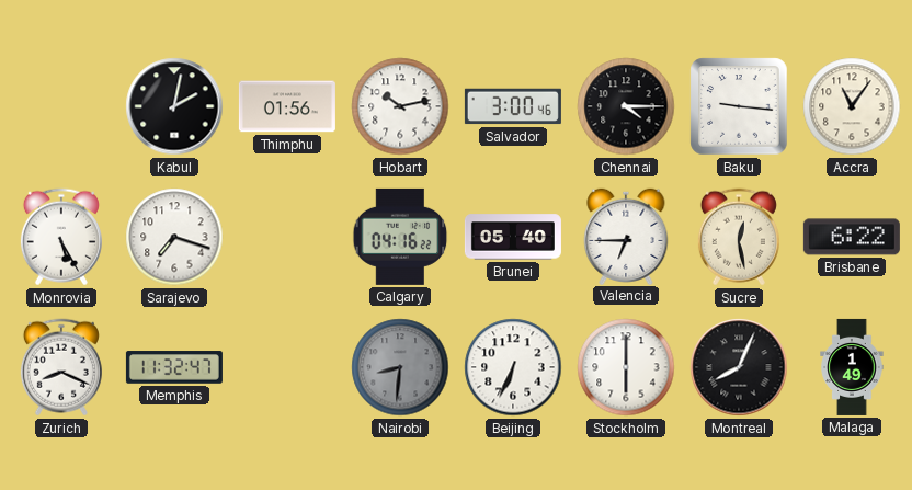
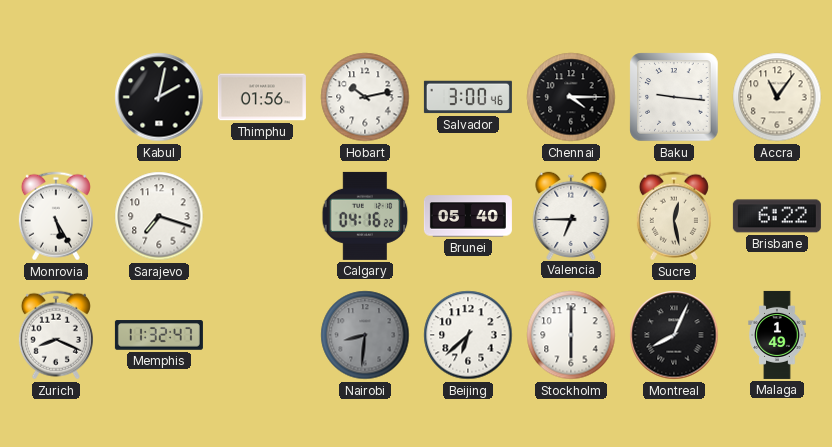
Beijing: 6:34 -> 6:38 (468, 335)
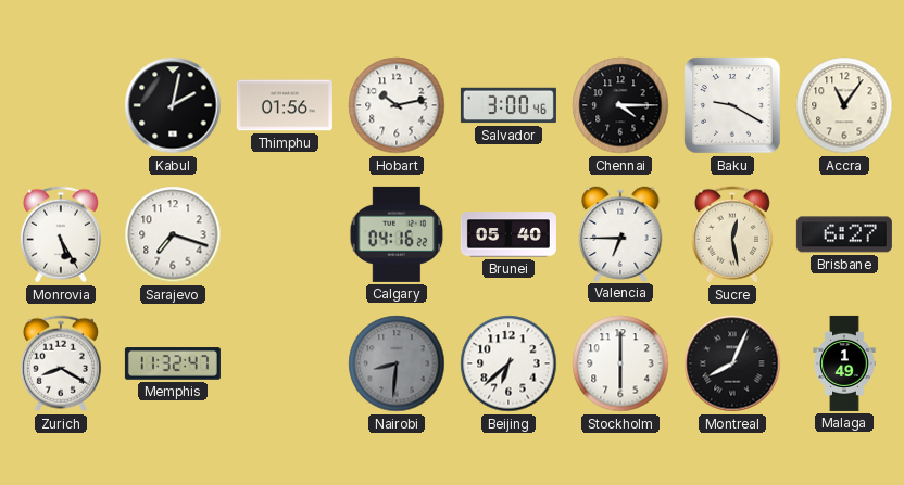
Baku: 9:16 -> 9:20 (732, 105)
Brisbane: 6:22 -> 6:27 (844, 234)
Zurich: 8:19 -> 8:20 (61, 363)
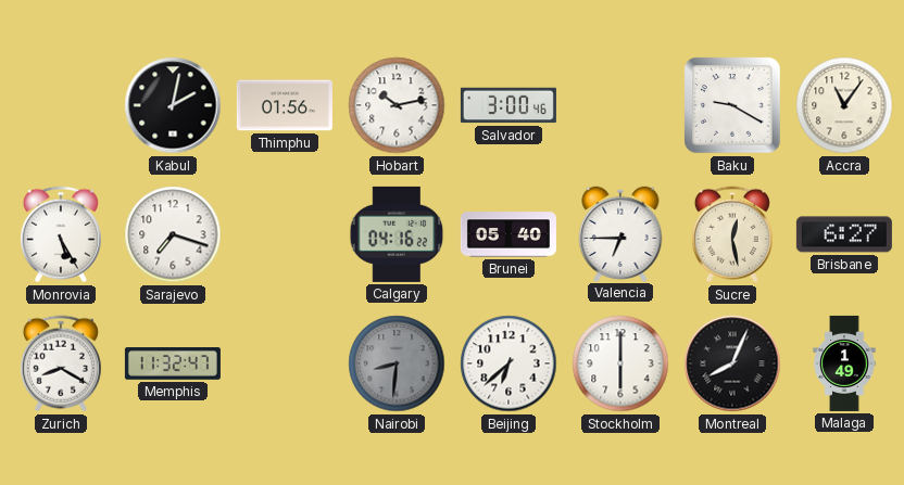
Chennai: 4:15 -> none (620, 105)
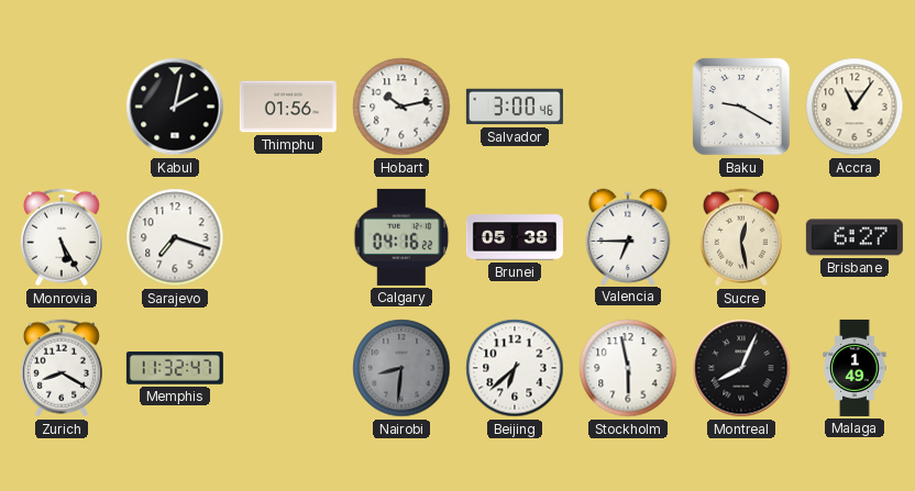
Brunei: 05:40 -> 05:38 (515, 237)
Stockholm: 6:00 -> 5:58 (628, 368)
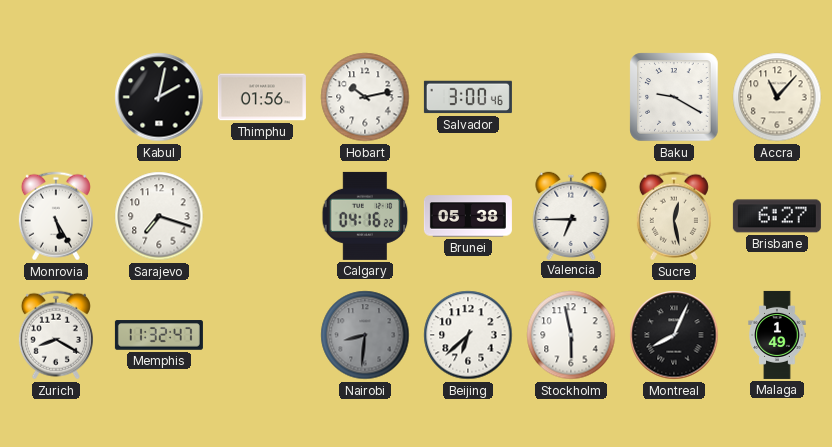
Accra: 11:06 -> 11:07 (777, 97)
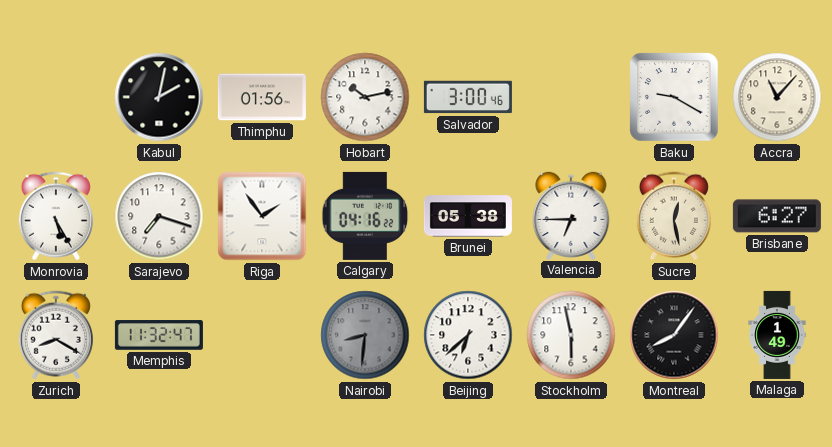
Riga: none -> 1:54 (262, 216)
Montreal: 8:04 -> 8:06 (674, 335)
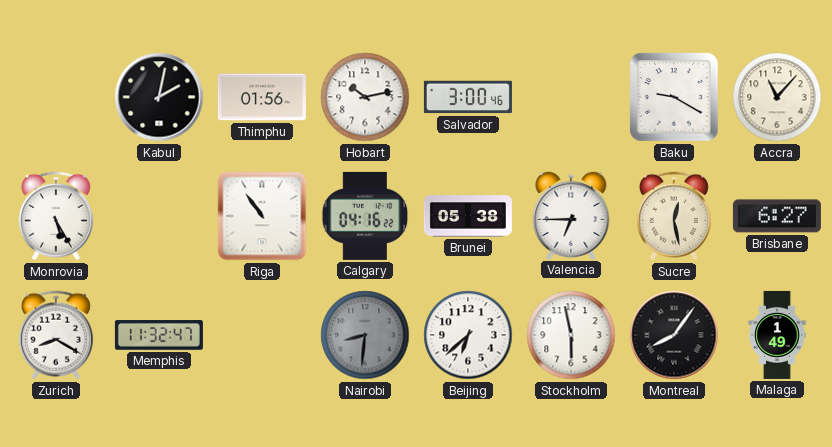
Sarajevo: 7:18 -> none (159, 216)
Riga: 1:54 -> 10:54 (262, 216)
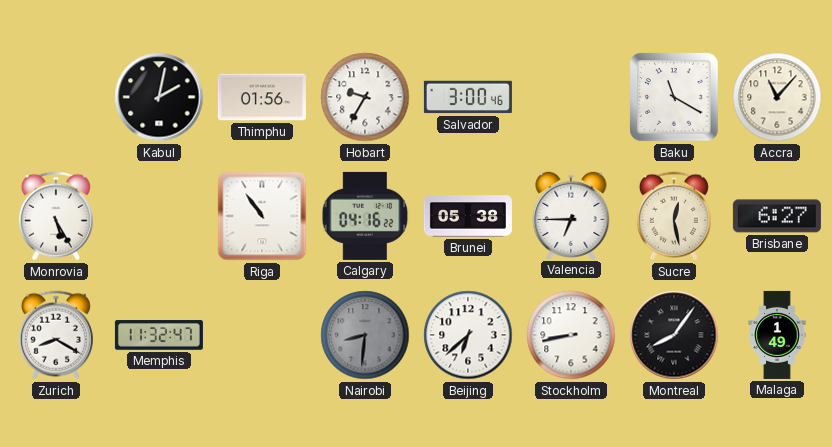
Hobart: 10:13 -> 9:35 (365, 97)
Baku: 9:20 -> 11:20 (674, 97)
Stockholm: 5:58 -> 8:43 (571, 335)
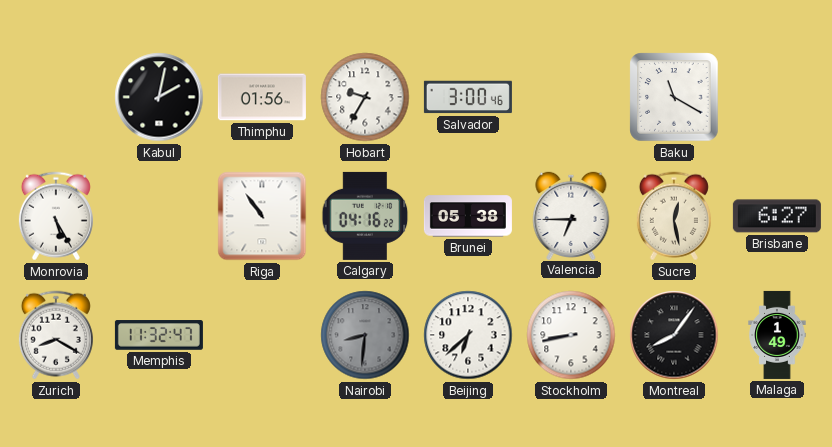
Accra: 11:07 -> none (777, 97)
